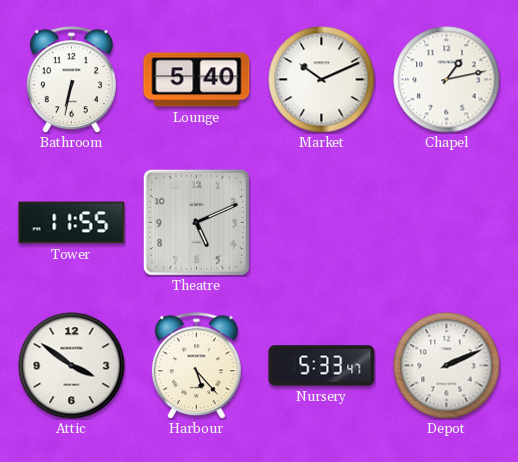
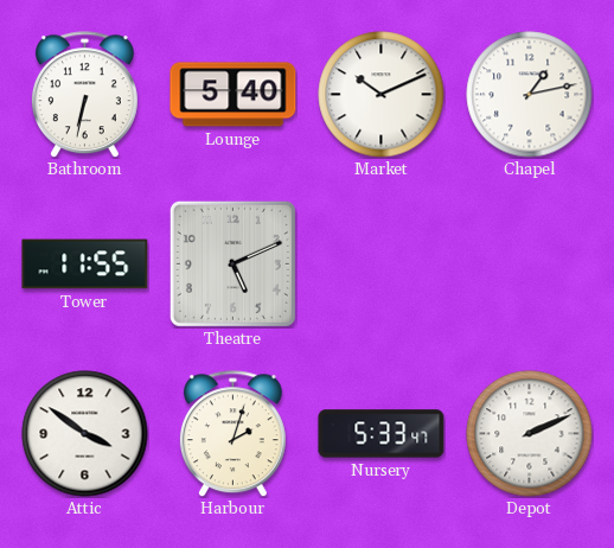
Harbour: 5:23 -> 2:03 (232, 434)
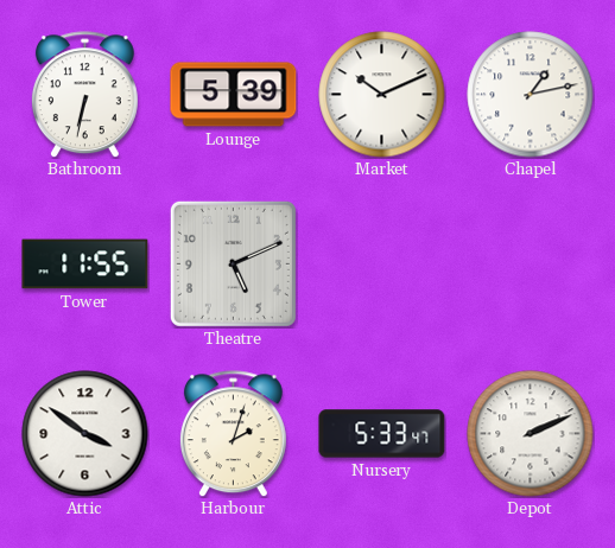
Lounge: 5:40 -> 5:39 (234, 95)
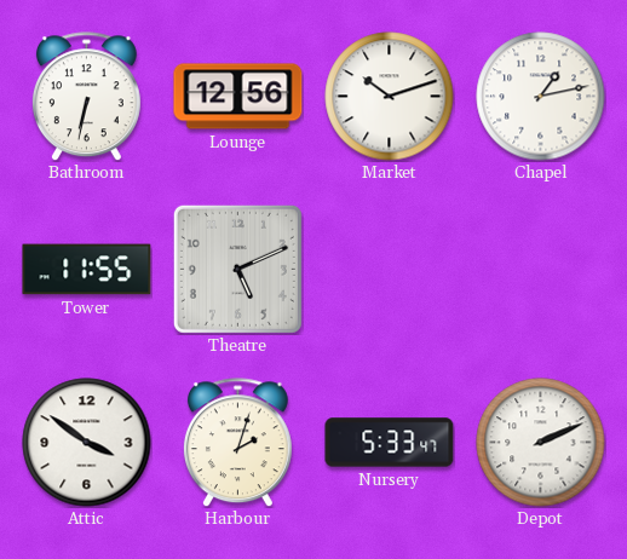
Lounge: 5:39 -> 12:56 (238, 97)
Market: 10:11 -> 10:12 (390, 97)
